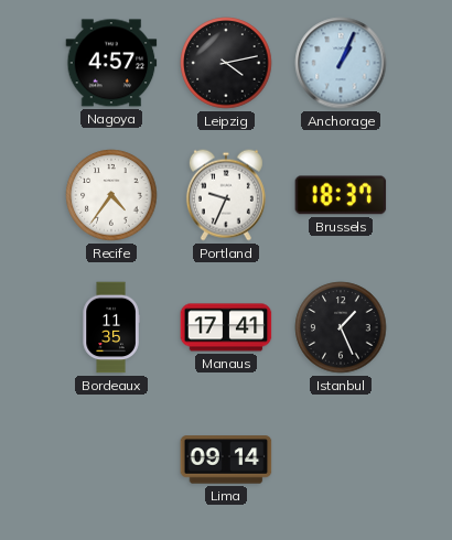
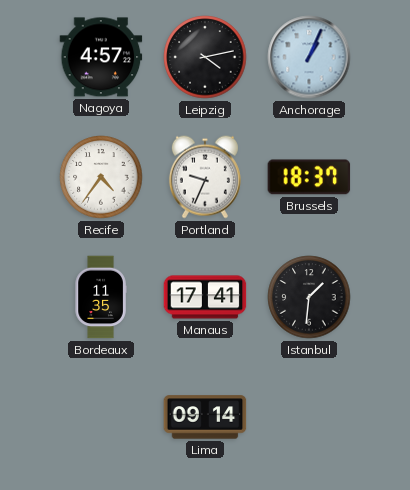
Istanbul: 1:26 -> 1:31 (309, 297)
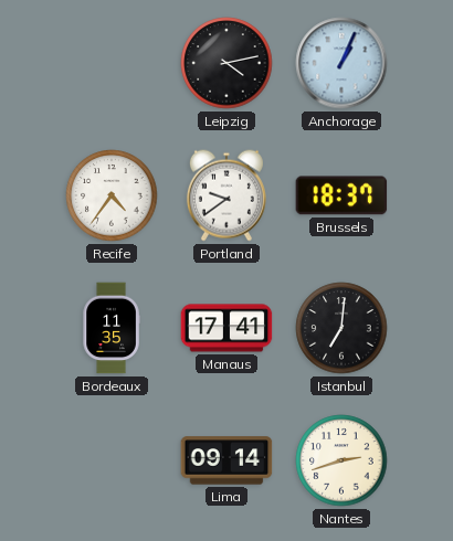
Nagoya: 4:57 -> none (101, 57)
Portland: 9:34 -> 9:39 (227, 195)
Istanbul: 1:31 -> 7:01 (341, 328)
Nantes: none -> 2:42 (341, 460)
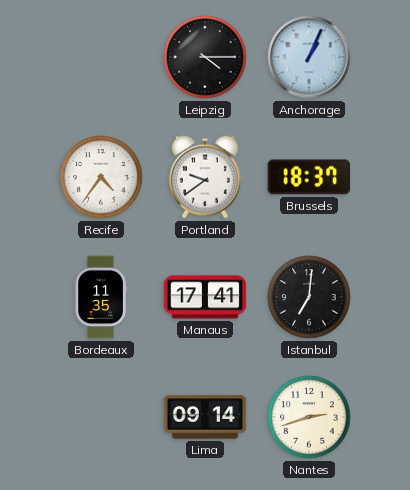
Leipzig: 4:13 -> 4:15 (205, 57)
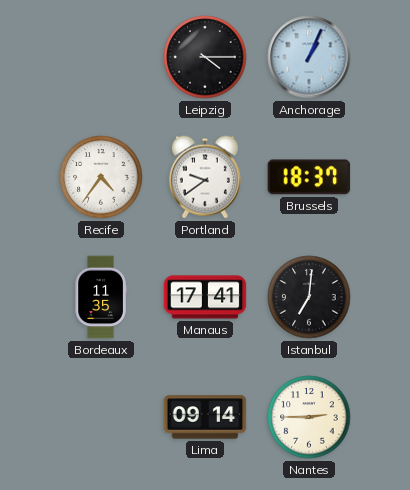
Nantes: 2:42 -> 2:45 (309, 417)
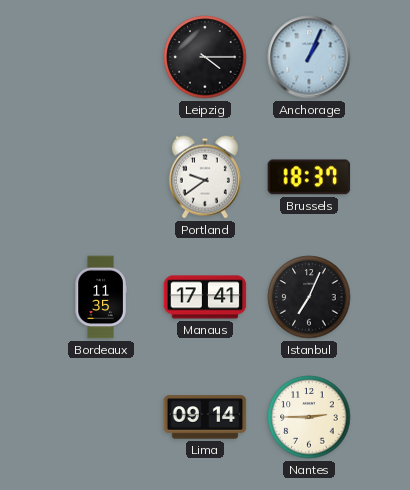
Recife: 4:36 -> none (101, 177)
Istanbul: 7:01 -> 7:04 (309, 297)
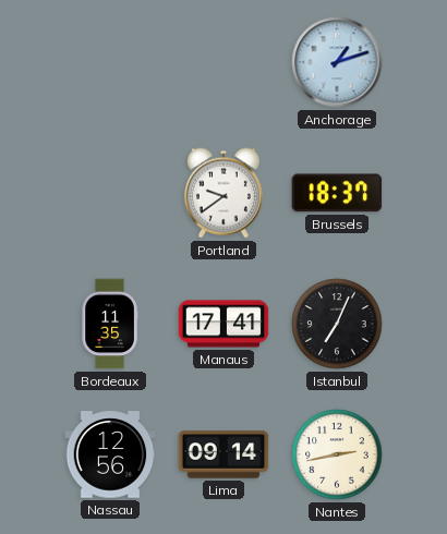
Leipzig: 4:15 -> none (205, 57)
Anchorage: 1:04 -> 1:12 (337, 62)
Nassau: none -> 12:56 (110, 454)
Nantes: 2:45 -> 2:43 (337, 454)
